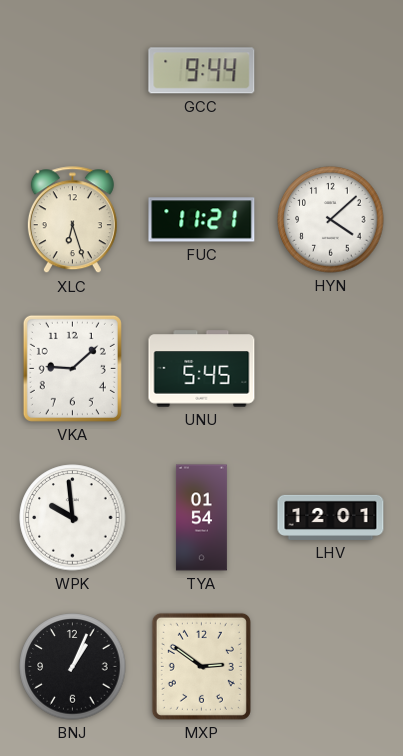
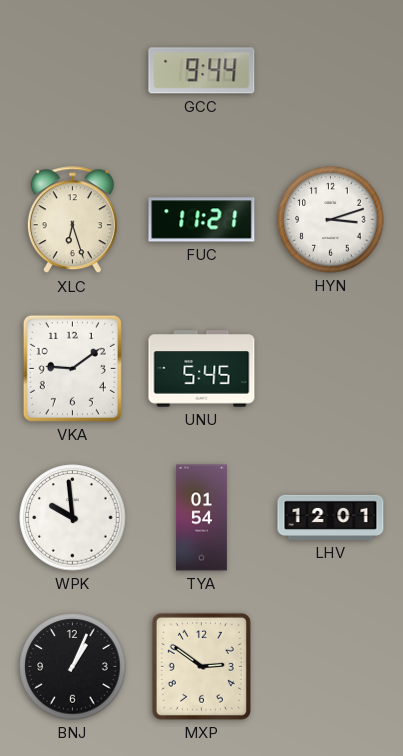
HYN: 4:08 -> 3:12 (331, 220)
VKA: 9:08 -> 9:09 (72, 368)
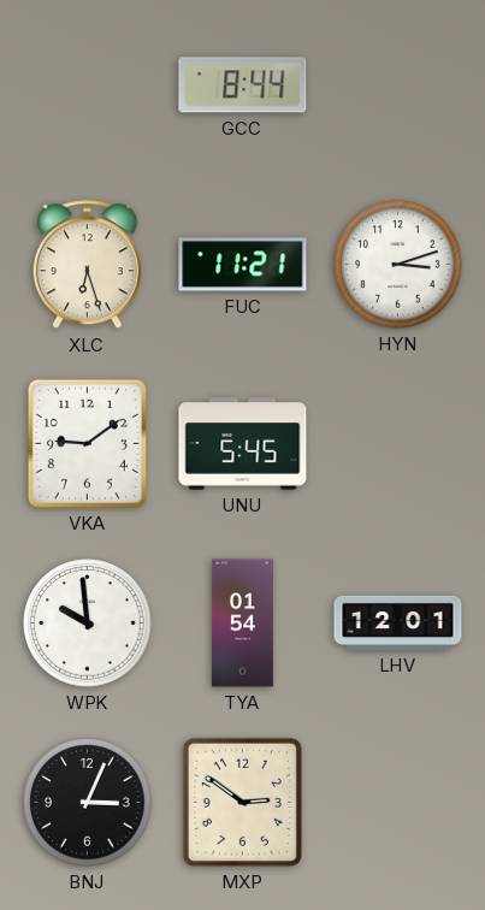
GCC: 9:44 -> 8:44 (243, 85)
BNJ: 1:04 -> 3:04 (88, 803)
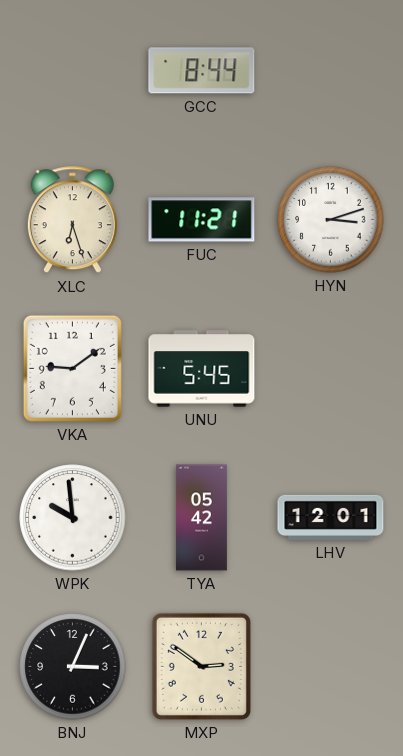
TYA: 01:54 -> 05:42 (201, 518)
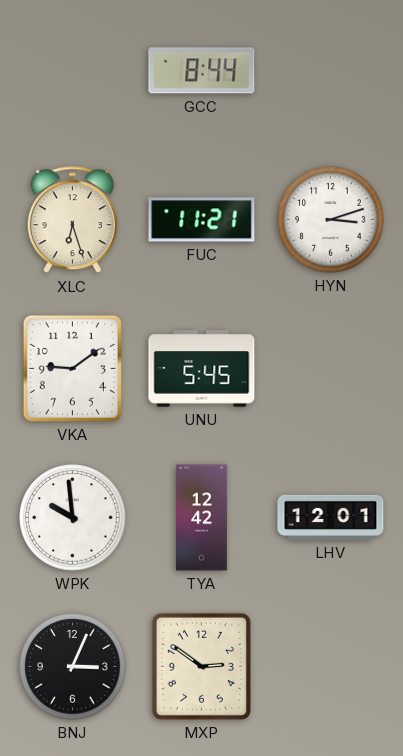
TYA: 05:42 -> 12:42 (201, 518)
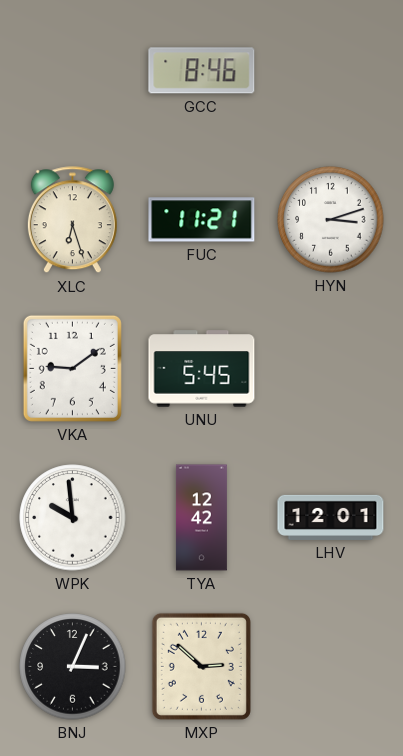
GCC: 8:44 -> 8:46 (202, 71)
MXP: 2:51 -> 2:52 (201, 666)
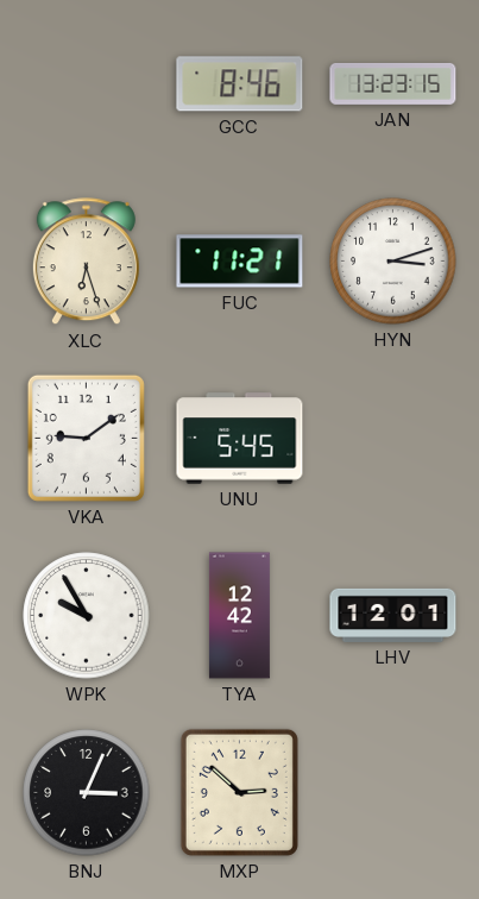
JAN: none -> 13:23 (393, 83)
WPK: 9:59 -> 9:55 (87, 616)
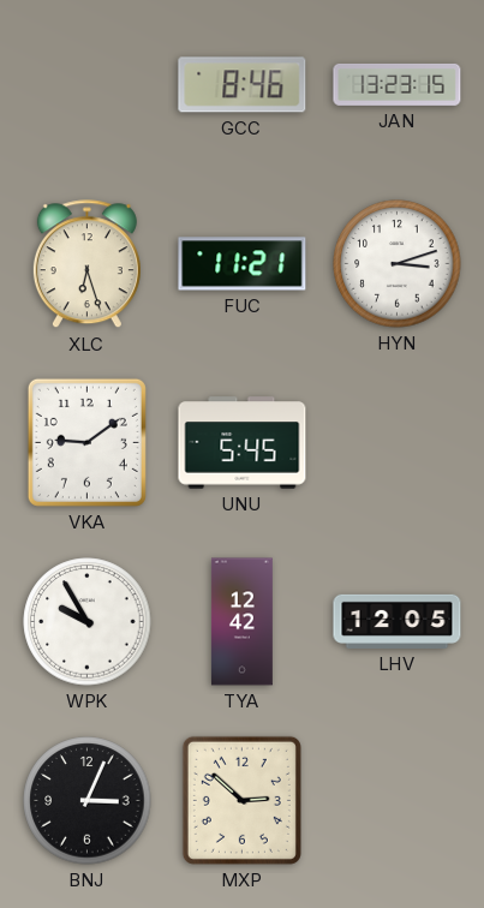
LHV: 12:01 -> 12:05 (398, 621)
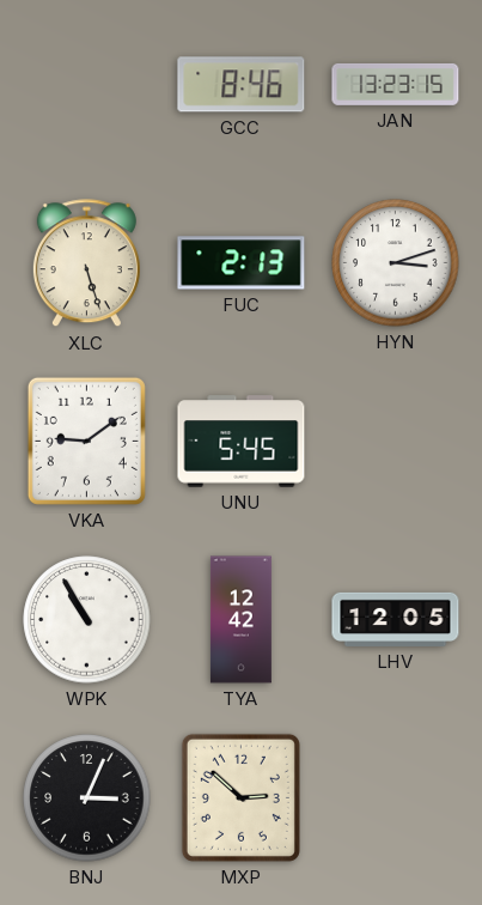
XLC: 6:27 -> 5:27 (86, 263)
FUC: 11:21 -> 2:13 (242, 263)
WPK: 9:55 -> 10:55 (87, 620)
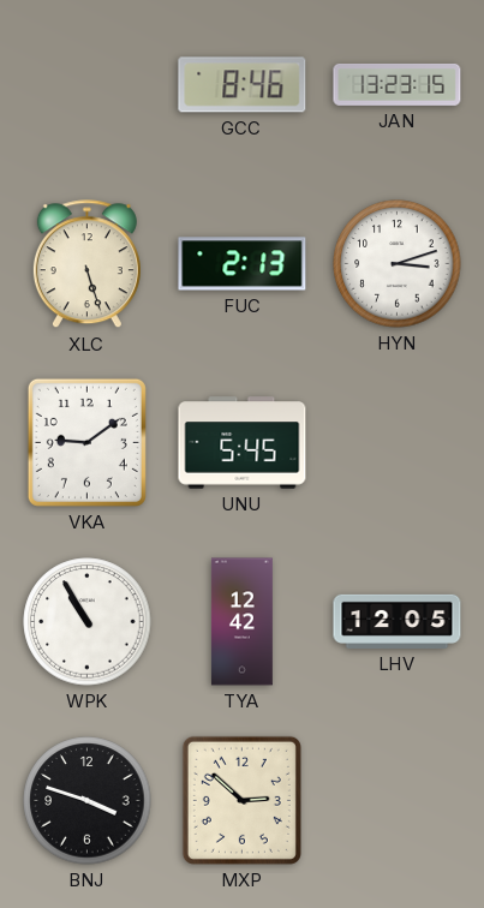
BNJ: 3:04 -> 3:48 (88, 801)
